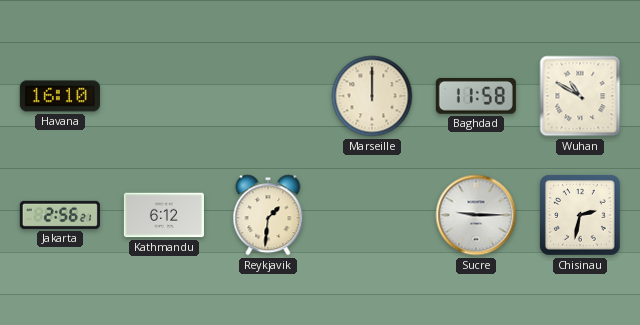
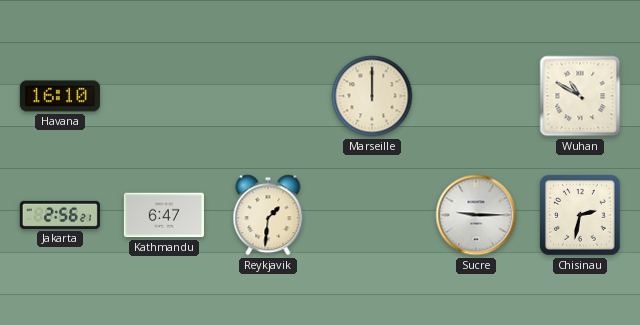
Baghdad: 11:58 -> none (476, 96)
Kathmandu: 6:12 -> 6:47 (164, 215)
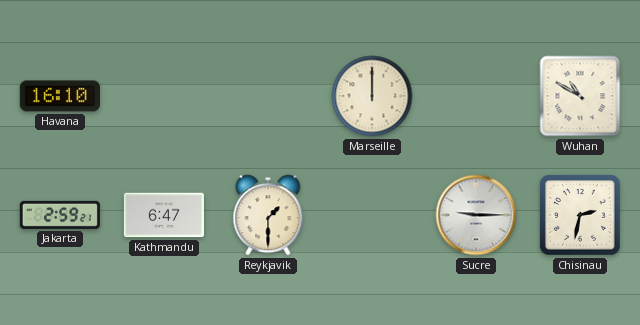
Jakarta: 2:56 -> 2:59 (60, 215)
Reykjavik: 1:31 -> 1:30 (268, 215)
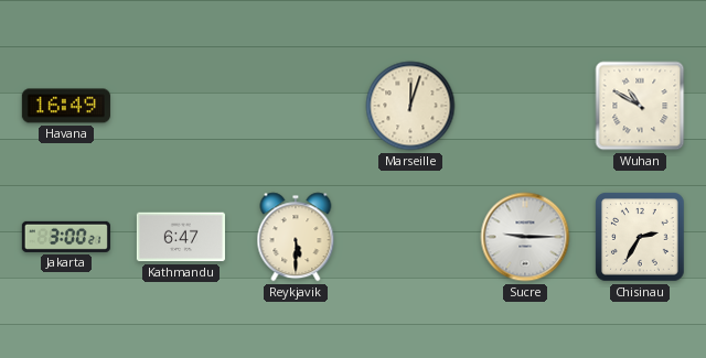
Havana: 16:10 -> 16:49 (66, 106)
Marseille: 12:00 -> 12:03 (410, 106)
Jakarta: 2:59 -> 3:00 (66, 237)
Reykjavik: 1:30 -> 5:30 (296, 237)
Chisinau: 2:32 -> 2:35 (641, 237)
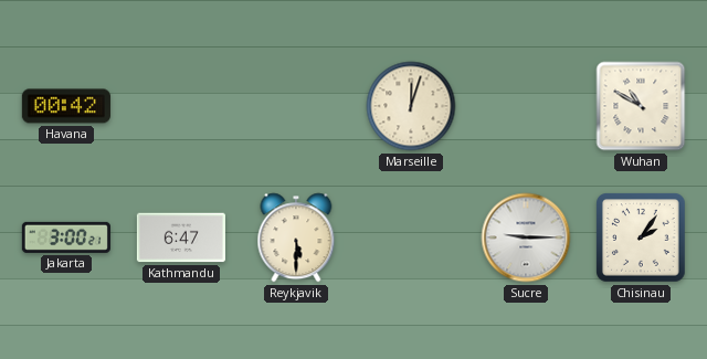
Havana: 16:49 -> 00:42 (66, 106)
Chisinau: 2:35 -> 2:06 (642, 237)
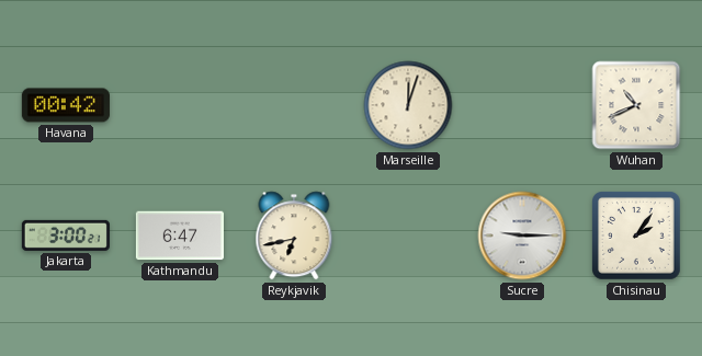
Wuhan: 10:50 -> 10:41 (636, 105)
Reykjavik: 5:30 -> 6:43 (294, 236)
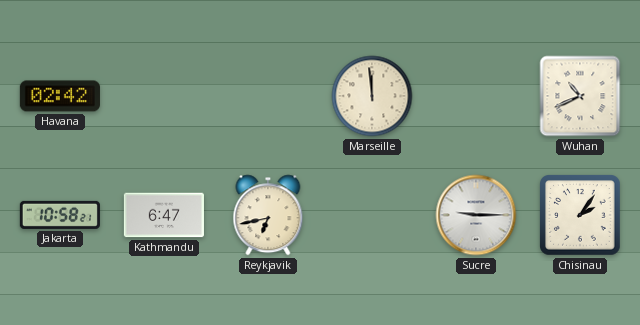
Havana: 00:42 -> 02:42 (60, 96)
Marseille: 12:03 -> 11:59 (372, 96)
Jakarta: 3:00 -> 10:58 (60, 215)
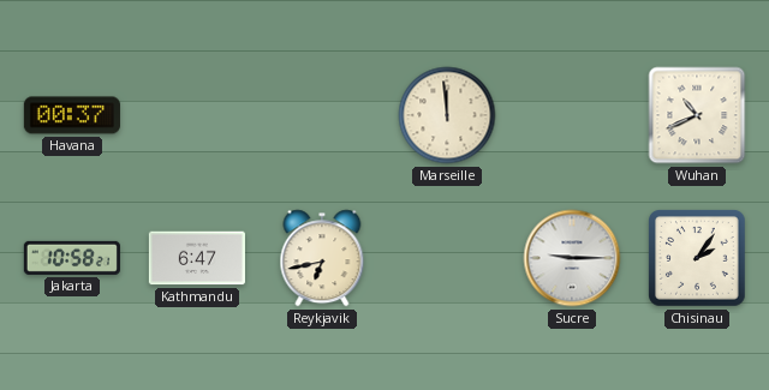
Havana: 02:42 -> 00:37 (72, 115)
